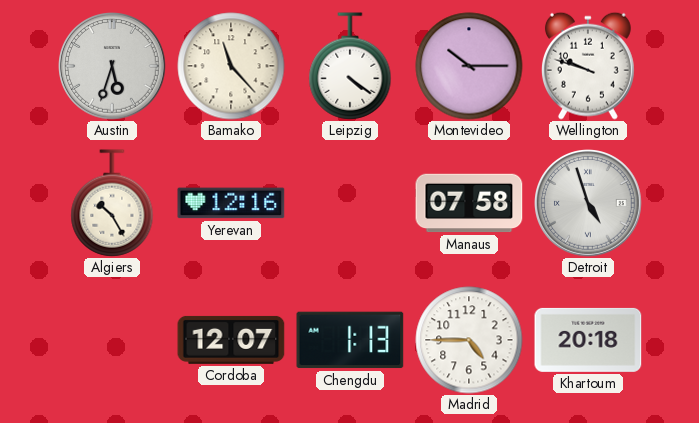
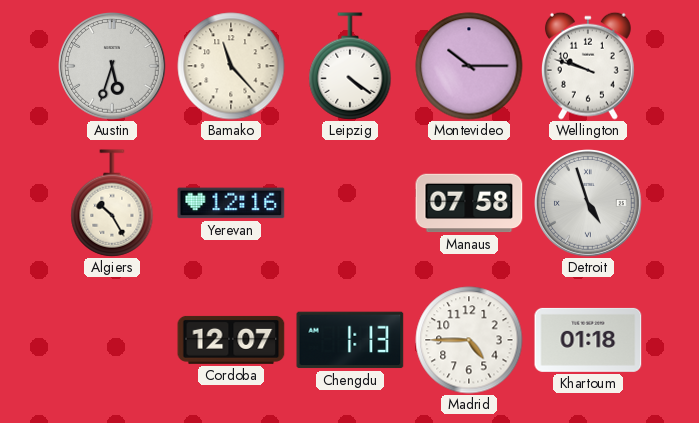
Khartoum: 20:18 -> 01:18 (588, 340)
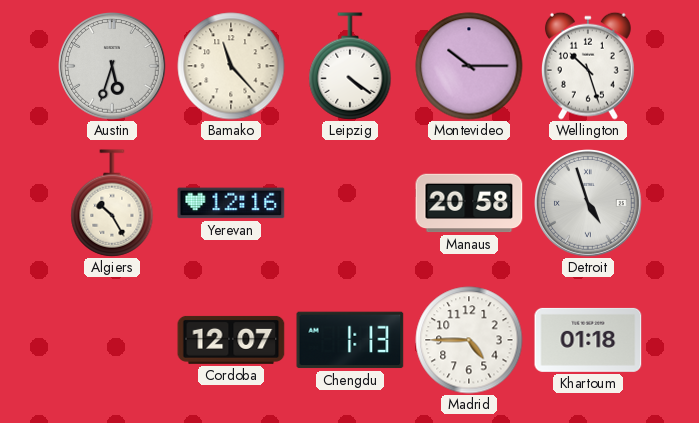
Wellington: 9:48 -> 10:27 (588, 66)
Manaus: 07:58 -> 20:58 (469, 203)
